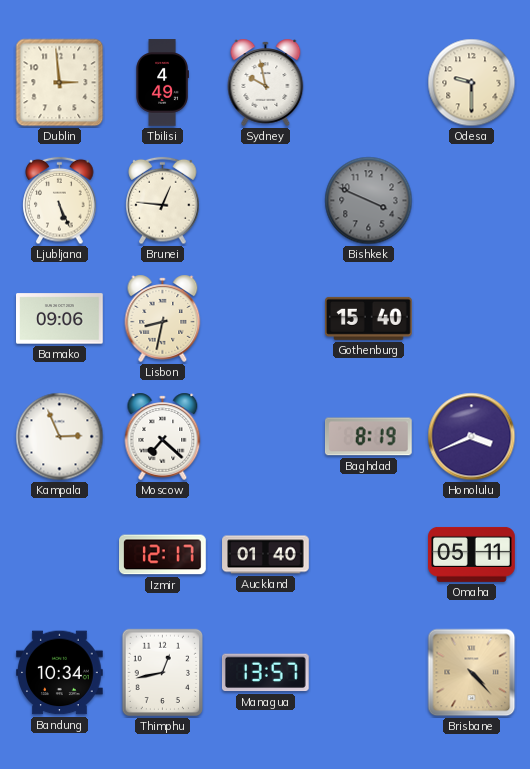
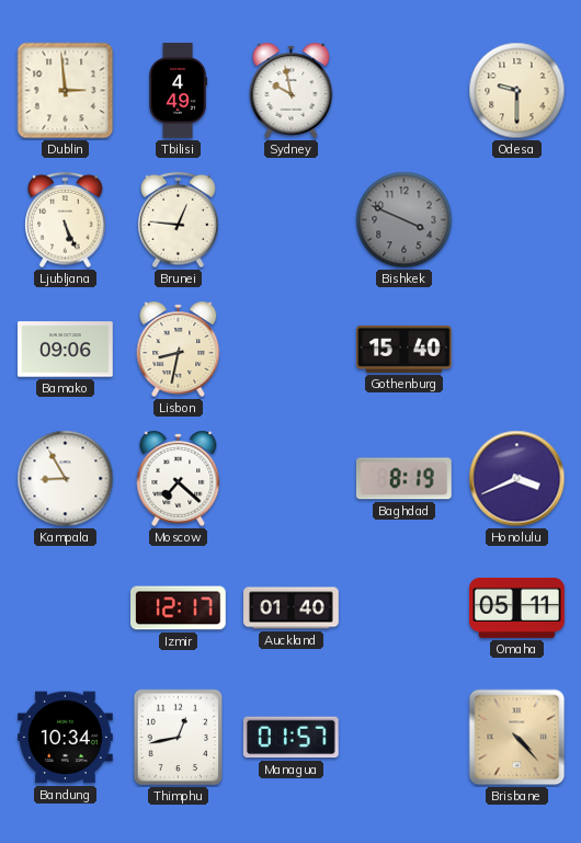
Kampala: 2:56 -> 8:55 (66, 479)
Managua: 13:57 -> 01:57 (290, 738)
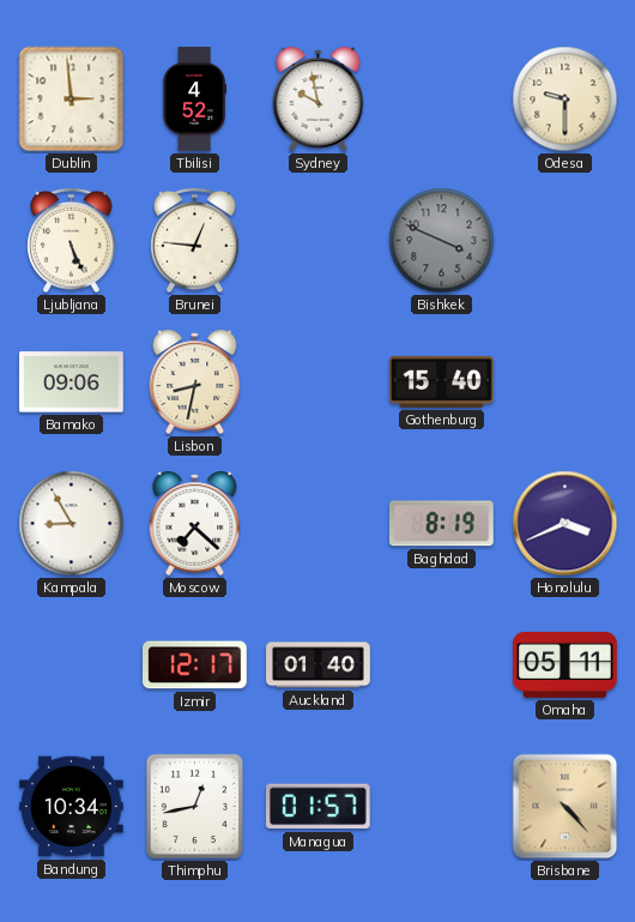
Tbilisi: 4:49 -> 4:52 (194, 100)
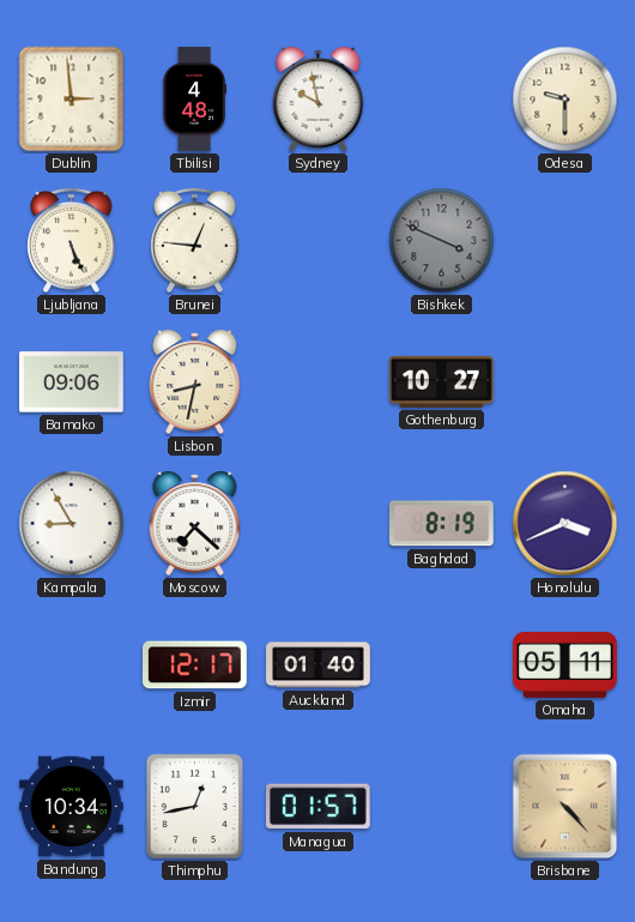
Tbilisi: 4:52 -> 4:48 (194, 100)
Gothenburg: 15:40 -> 10:27 (442, 381)
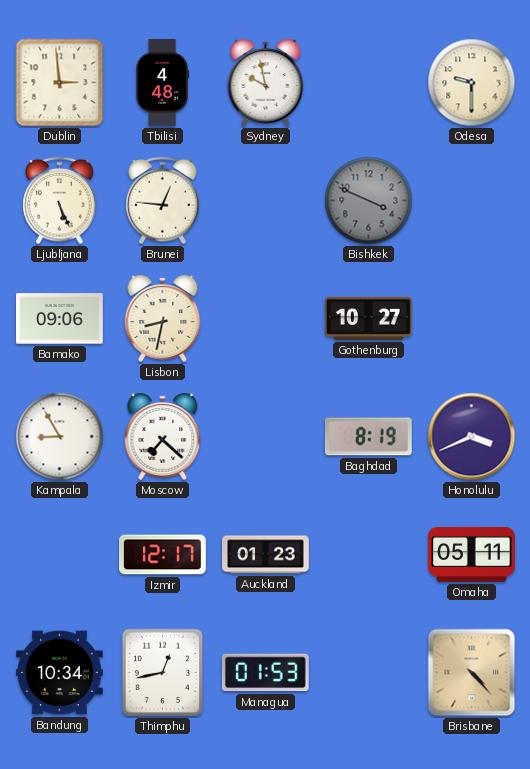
Auckland: 01:40 -> 01:23 (266, 555)
Managua: 01:57 -> 01:53 (265, 673)
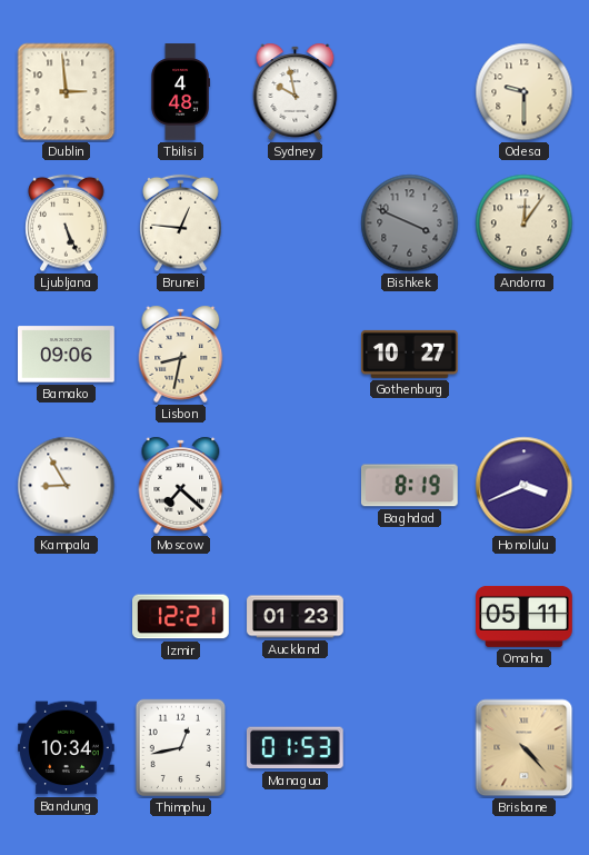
Andorra: none -> 12:06 (525, 223)
Izmir: 12:17 -> 12:21 (181, 617)
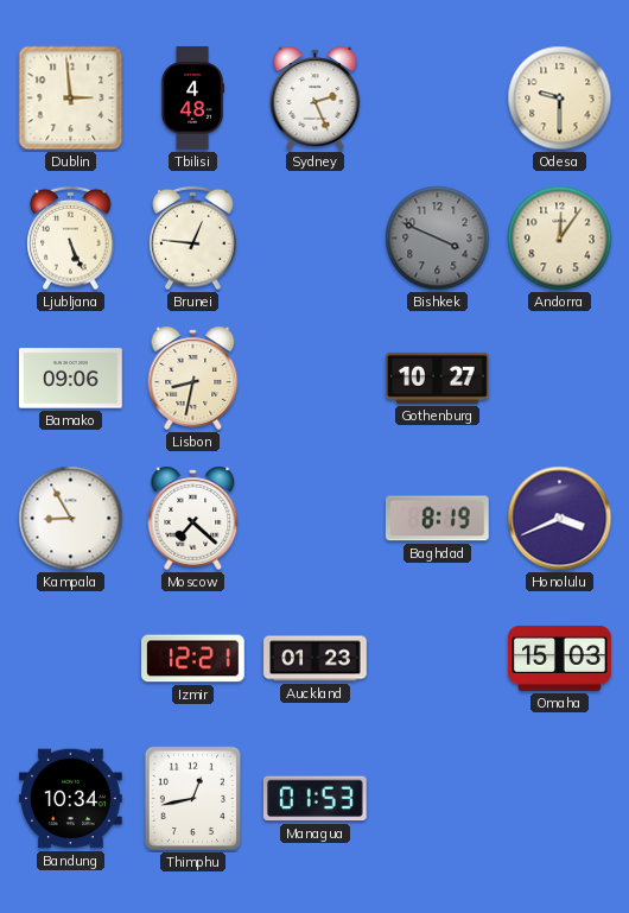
Sydney: 9:58 -> 2:26 (316, 97)
Omaha: 05:11 -> 15:03 (560, 658)
Brisbane: 4:23 -> none (525, 748)
